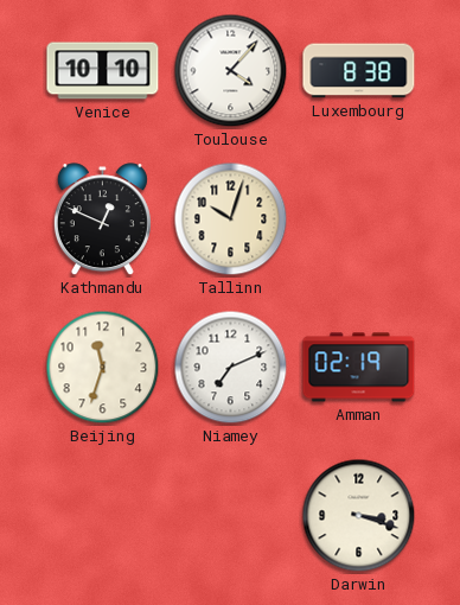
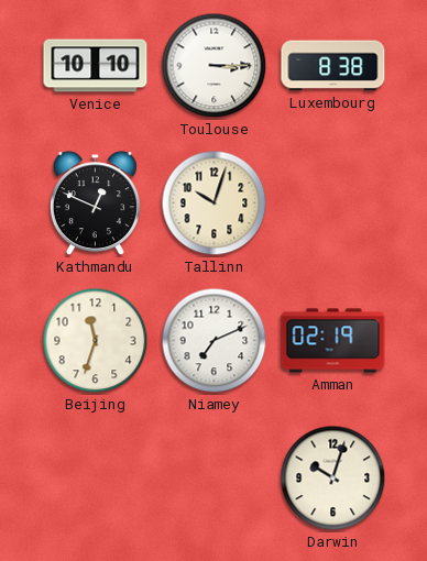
Toulouse: 4:07 -> 3:15 (215, 66)
Darwin: 3:18 -> 10:03 (333, 479)
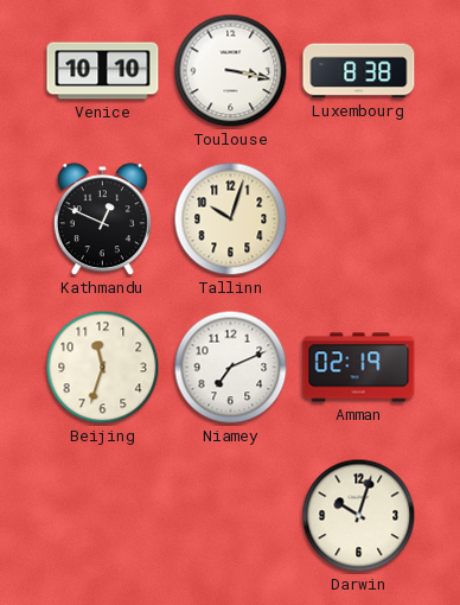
Toulouse: 3:15 -> 3:17 (231, 71)
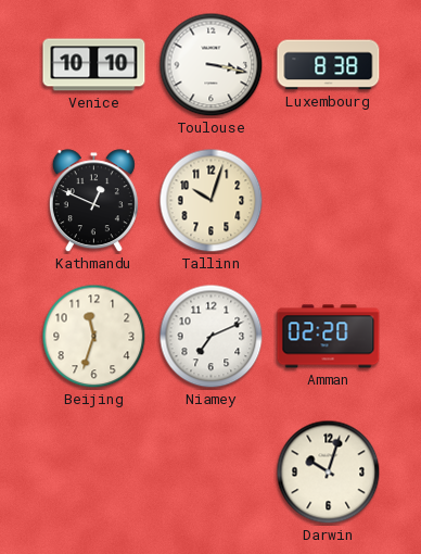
Amman: 02:19 -> 02:20 (329, 337)
